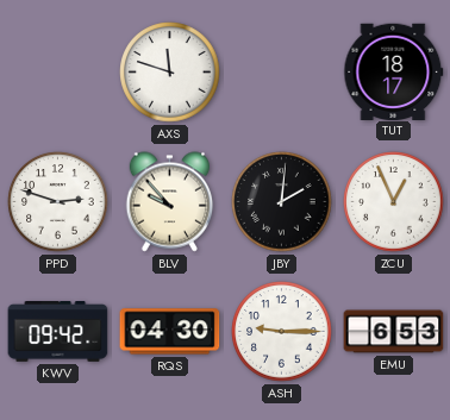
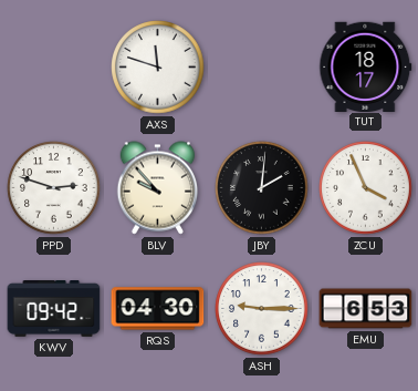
ZCU: 12:56 -> 3:56 (366, 188)
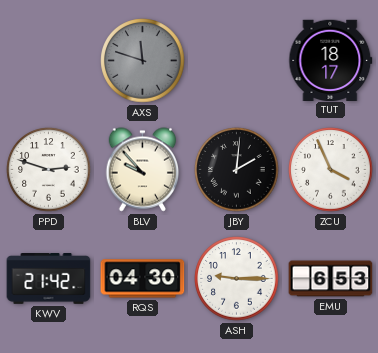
AXS dial: white -> grey (143, 61)
KWV: 09:42 -> 21:42 (49, 279)
